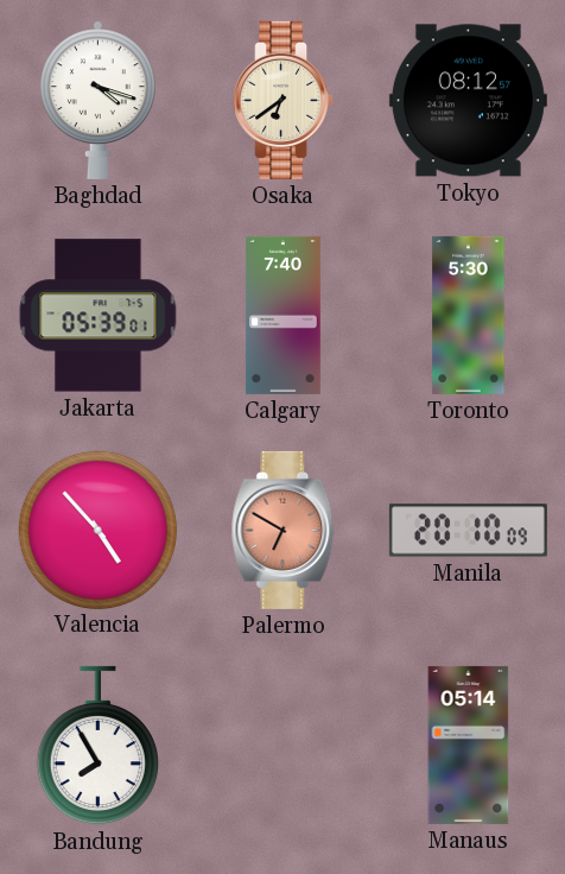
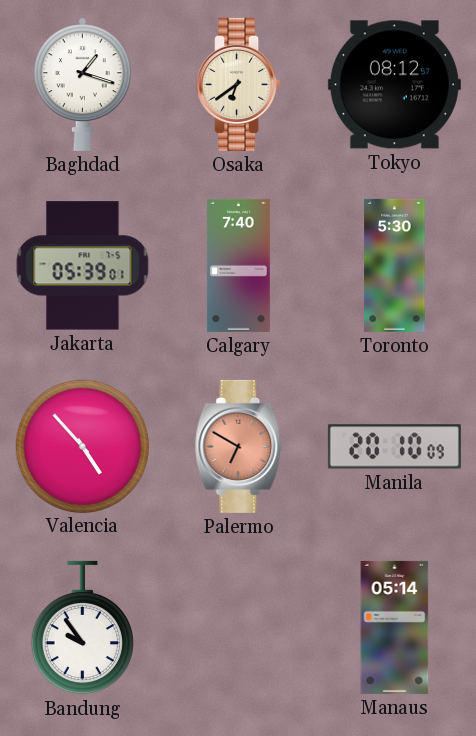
Baghdad: 4:18 -> 1:18 (83, 84)
Bandung: 7:55 -> 9:54 (82, 628)
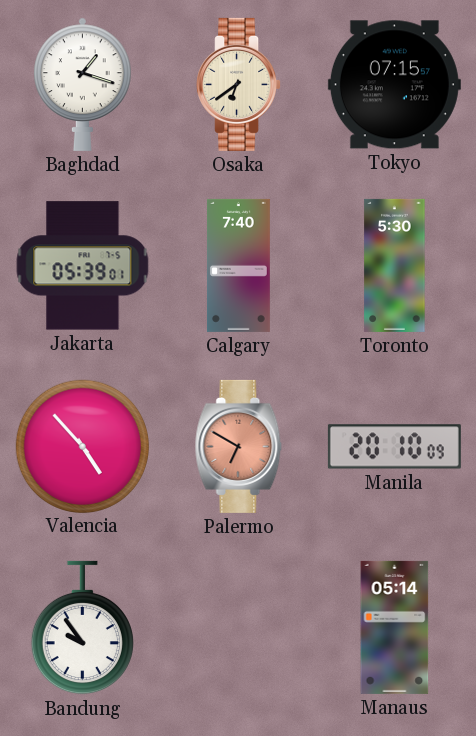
Tokyo: 08:12 -> 07:15 (394, 85)
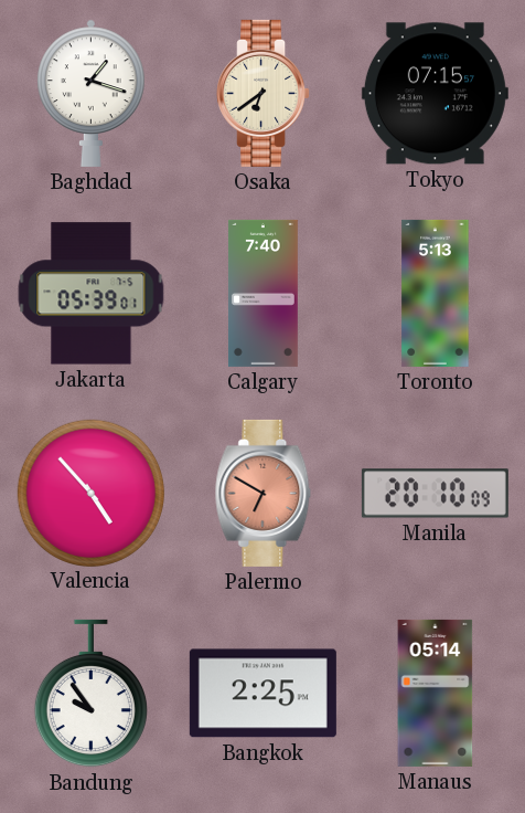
Toronto: 5:30 -> 5:13 (436, 293)
Bangkok: none -> 2:25 (262, 694)
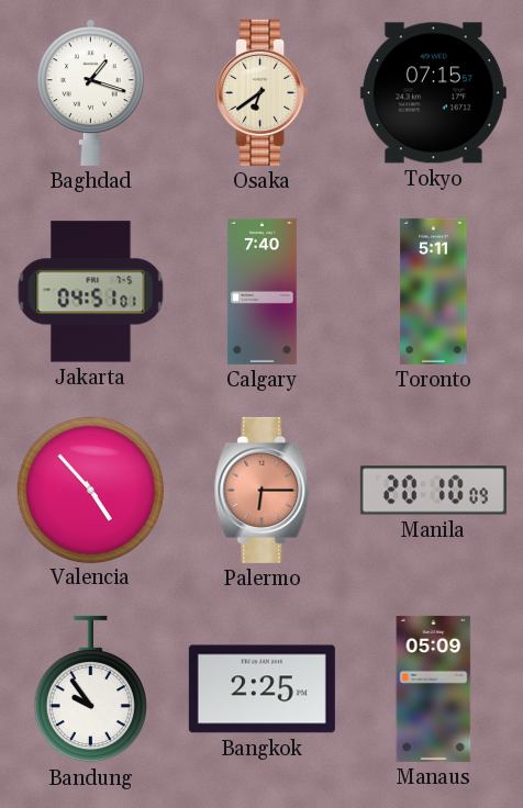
Jakarta: 05:39 -> 04:51 (91, 292)
Toronto: 5:13 -> 5:11 (434, 291)
Palermo: 6:50 -> 6:15 (263, 490)
Manaus: 05:14 -> 05:09 (434, 688)
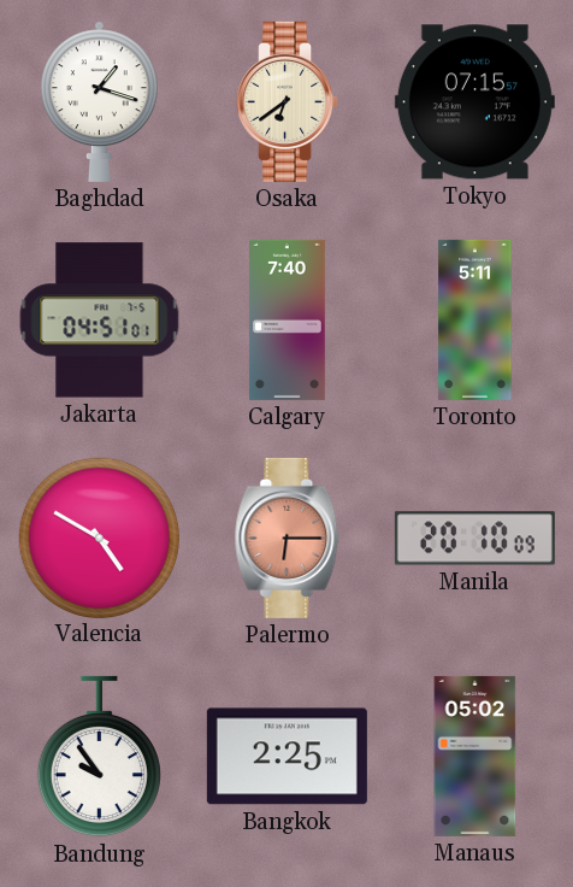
Valencia: 4:53 -> 4:50 (99, 538)
Manaus: 05:09 -> 05:02 (475, 756)
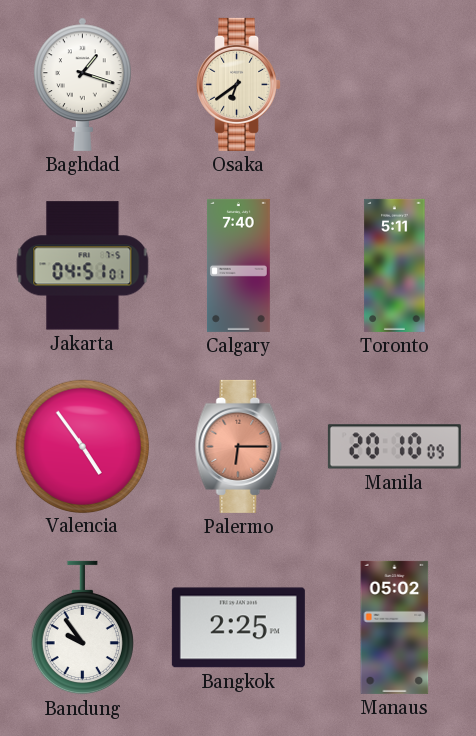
Tokyo: 07:15 -> none (474, 102)
Valencia: 4:50 -> 4:54 (82, 446)
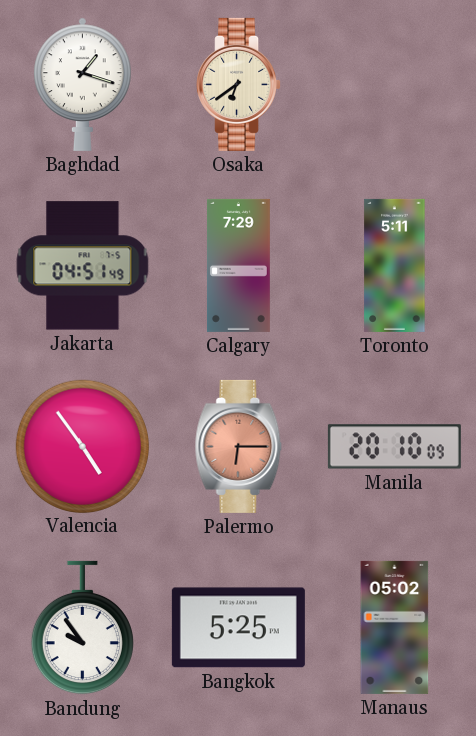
Jakarta: 04:51:01 -> 04:51:49 (83, 266)
Calgary: 7:40 -> 7:29 (238, 265)
Bangkok: 2:25 -> 5:25 (238, 628)
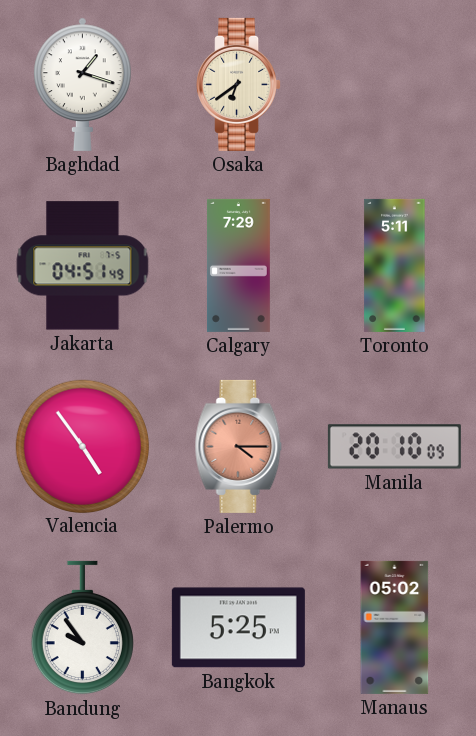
Palermo: 6:15 -> 4:15 (239, 446)
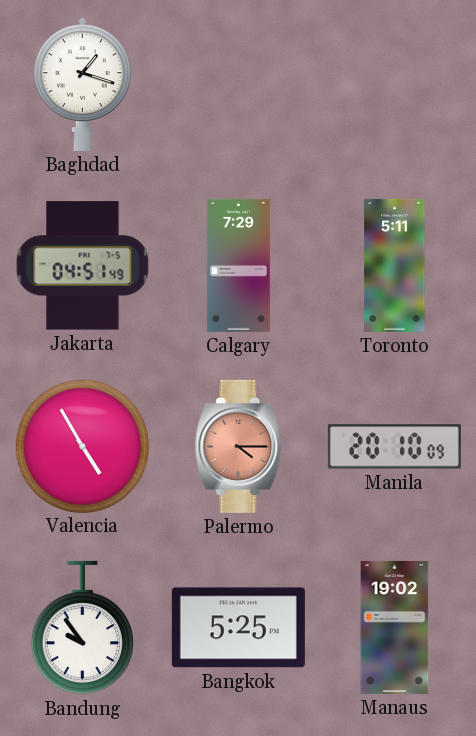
Osaka: 6:39 -> none (239, 84)
Valencia: 4:54 -> 4:55 (82, 446)
Manaus: 05:02 -> 19:02 (395, 627)
